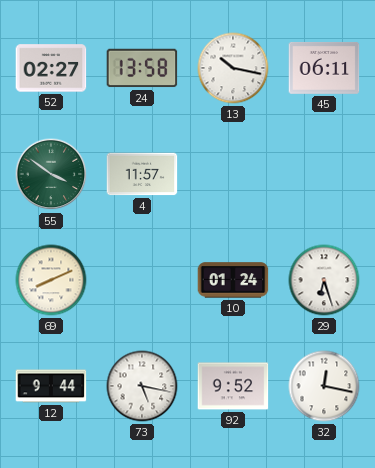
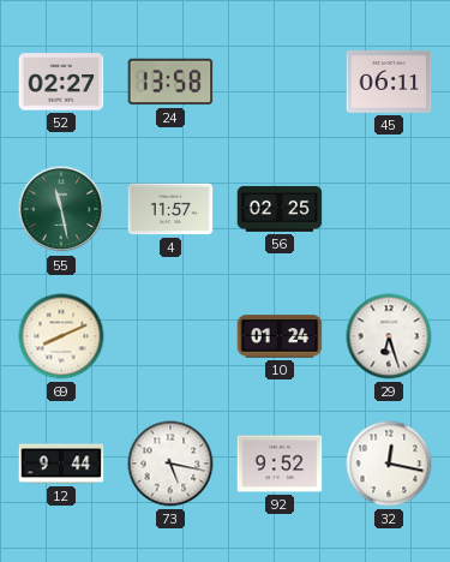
13: 10:17 -> none (233, 68)
55: 3:51 -> 11:28 (61, 209)
56: none -> 02:25 (280, 209)
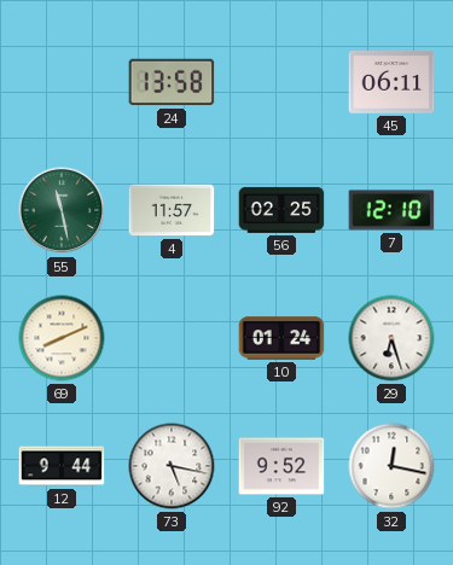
52: 02:27 -> none (61, 82)
7: none -> 12:10 (391, 210)
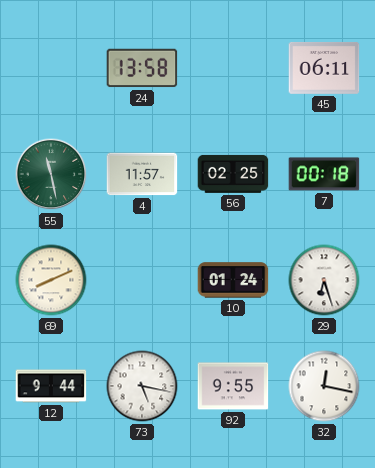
7: 12:10 -> 00:18 (324, 174)
92: 9:52 -> 9:55 (233, 386)
